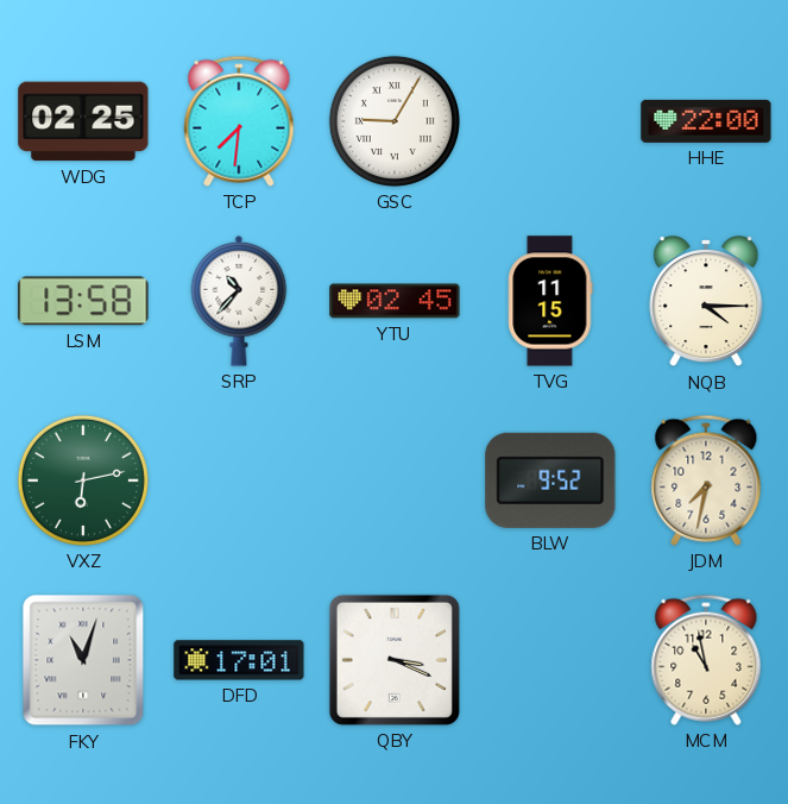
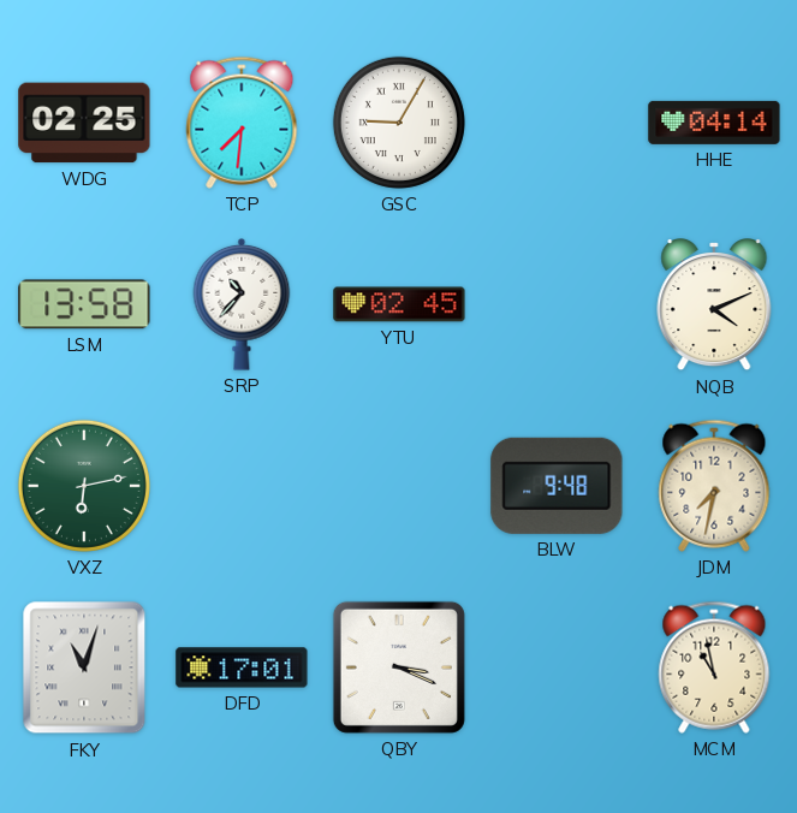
HHE: 22:00 -> 04:14 (714, 123)
TVG: 11:15 -> none (550, 301)
NQB: 4:15 -> 4:11 (714, 305)
BLW: 9:52 -> 9:48 (557, 486)
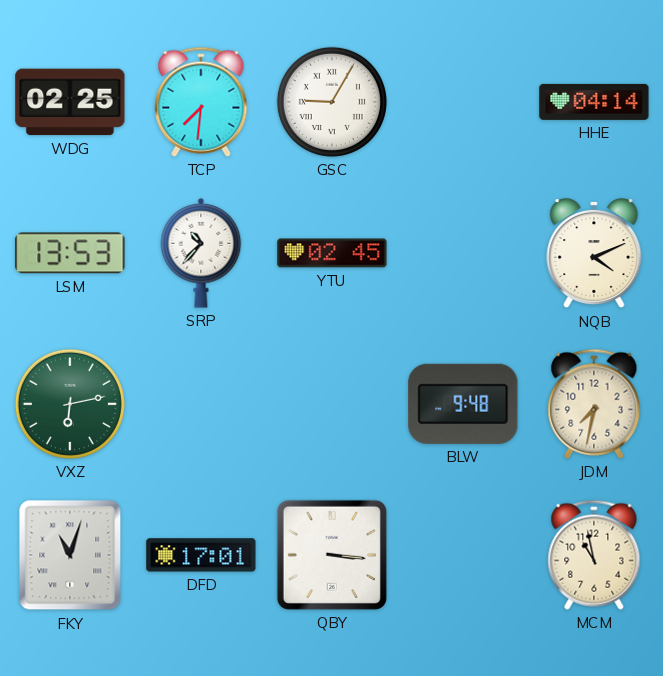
LSM: 13:58 -> 13:53 (70, 253)
QBY: 3:19 -> 3:16 (332, 555)
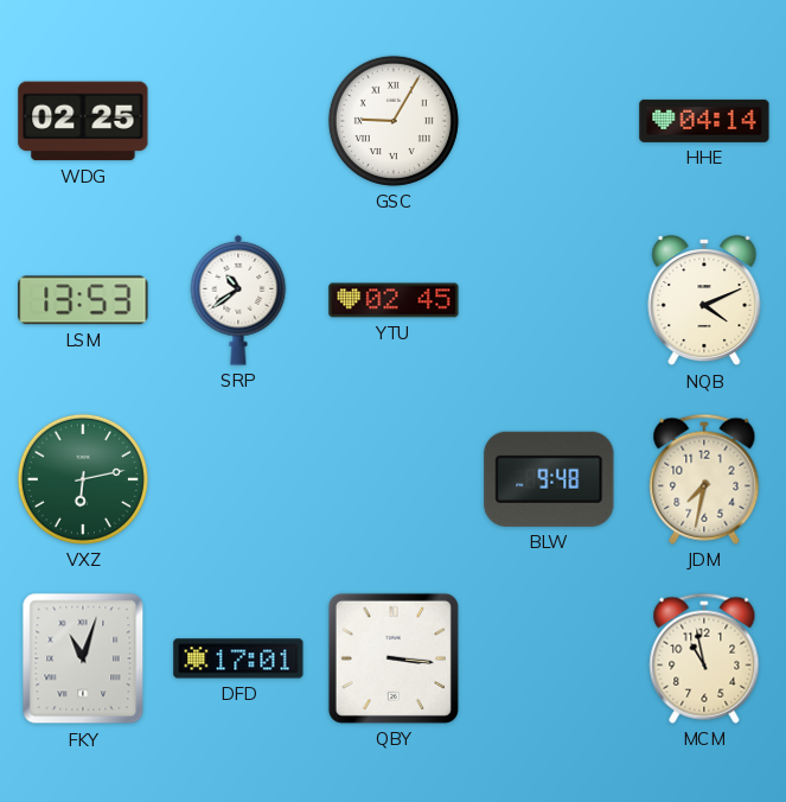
TCP: 7:31 -> none (201, 102)
SRP: 10:37 -> 10:39 (238, 300)
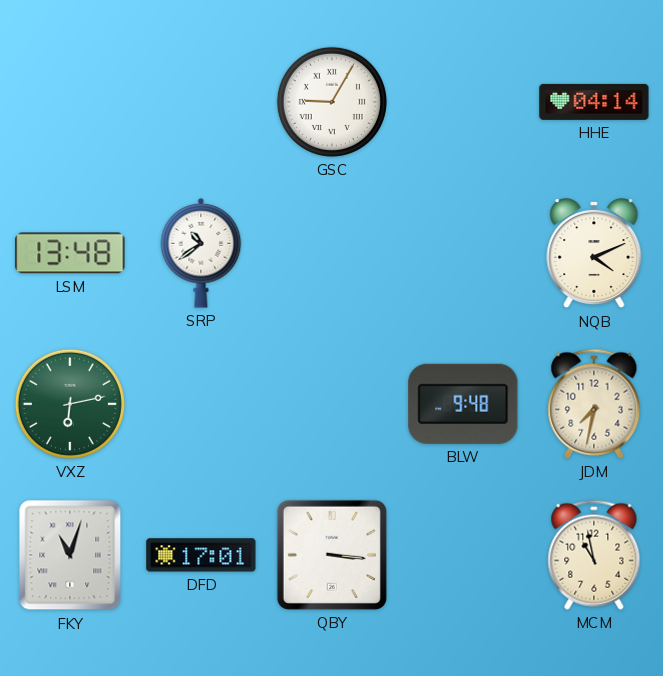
WDG: 02:25 -> none (83, 121)
LSM: 13:53 -> 13:48 (70, 253)
YTU: 02:45 -> none (394, 300)
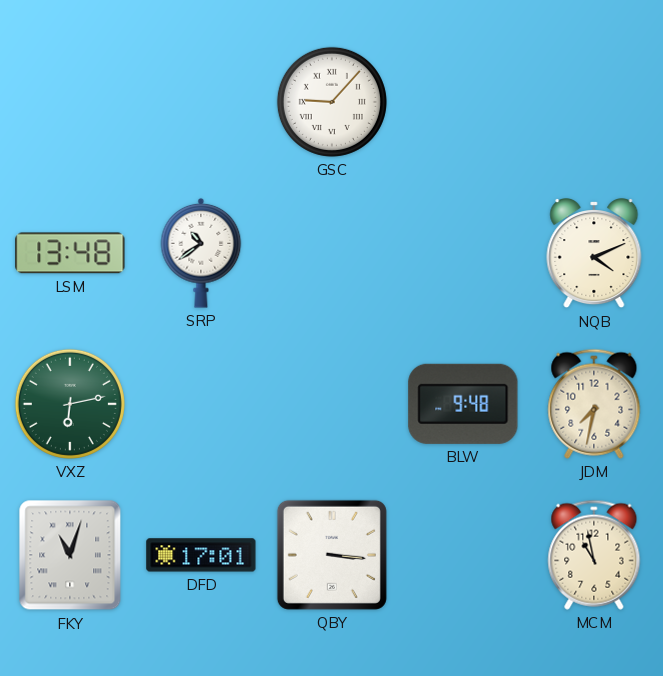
GSC: 9:05 -> 9:07 (332, 102)
HHE: 04:14 -> none (594, 102)
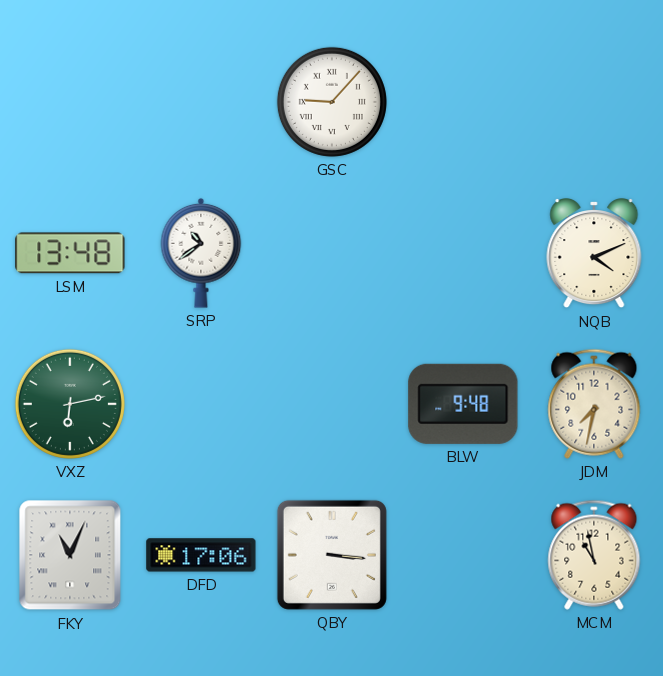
FKY: 11:03 -> 11:04 (70, 555)
DFD: 17:01 -> 17:06 (201, 555)
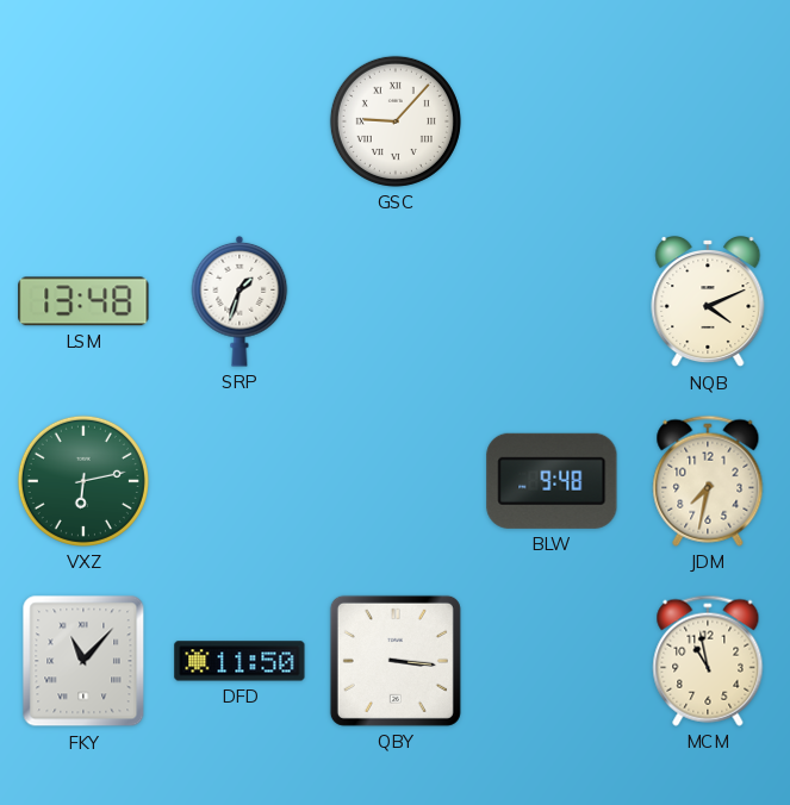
SRP: 10:39 -> 1:33 (240, 301)
FKY: 11:04 -> 11:07 (83, 661)
DFD: 17:06 -> 11:50 (240, 661)
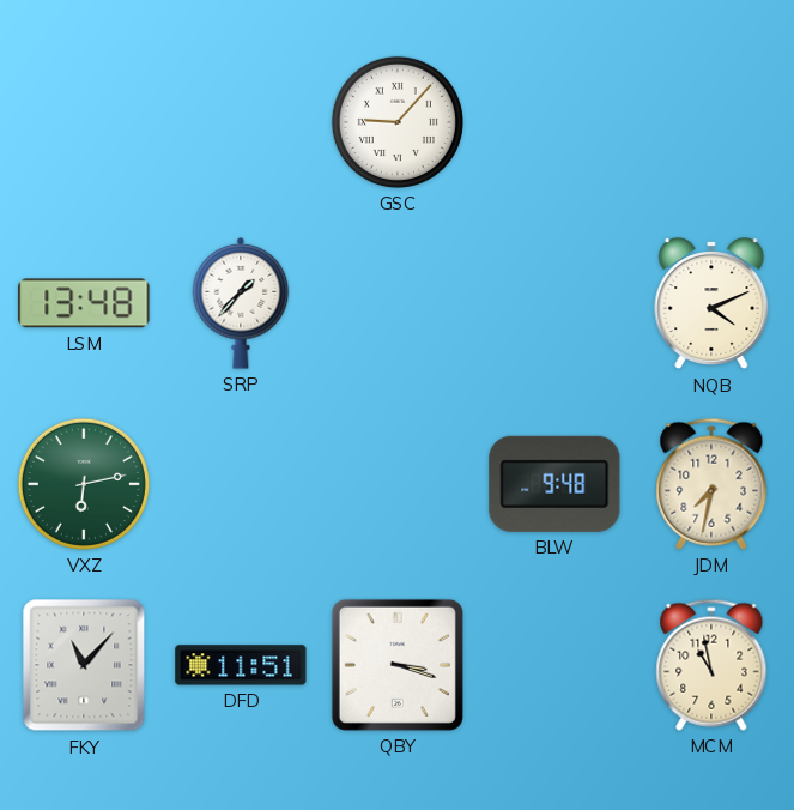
SRP: 1:33 -> 1:37 (241, 303)
DFD: 11:50 -> 11:51 (241, 665)
QBY: 3:16 -> 3:18 (398, 665)
